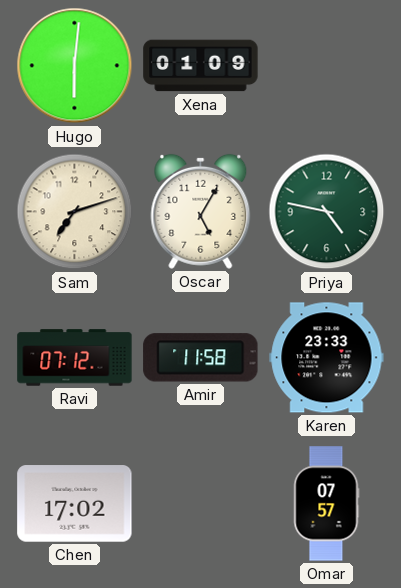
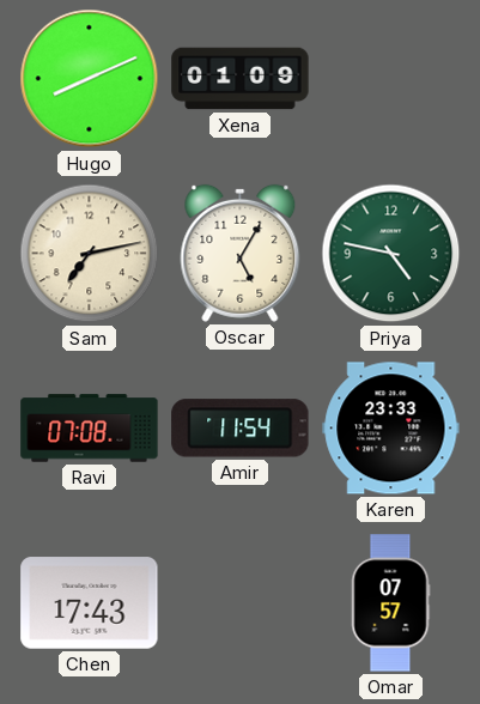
Hugo: 6:01 -> 8:11 (90, 79)
Sam: 7:12 -> 7:13 (90, 254)
Ravi: 07:12 -> 07:08 (90, 429)
Amir: 11:58 -> 11:54 (241, 429)
Chen: 17:02 -> 17:43 (90, 603)
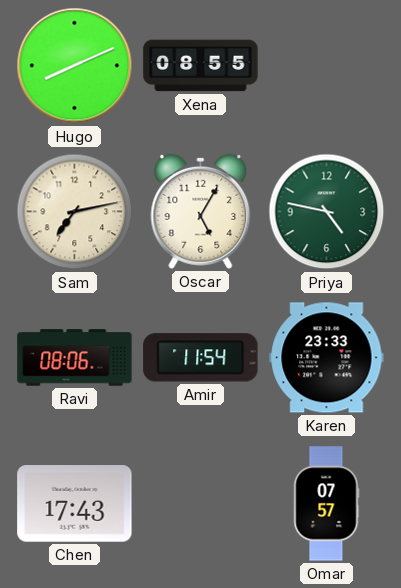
Xena: 01:09 -> 08:55 (201, 66)
Ravi: 07:08 -> 08:06 (75, 358)
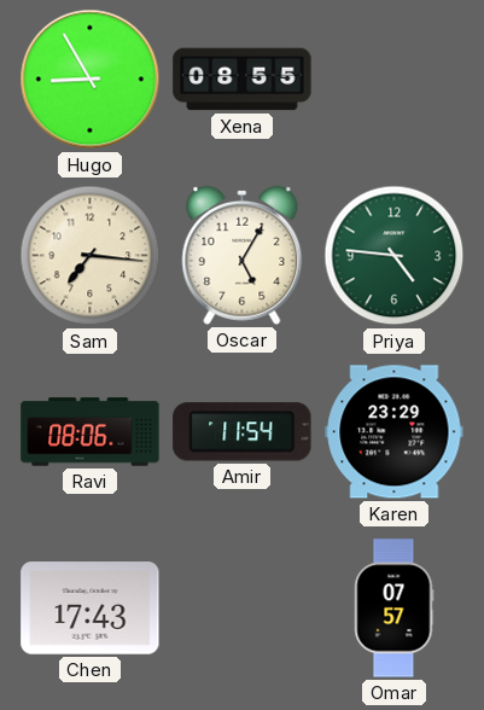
Hugo: 8:11 -> 8:55 (91, 80)
Sam: 7:13 -> 7:16 (91, 256)
Priya: 4:47 -> 4:46 (395, 256)
Karen: 23:33 -> 23:29 (395, 432)
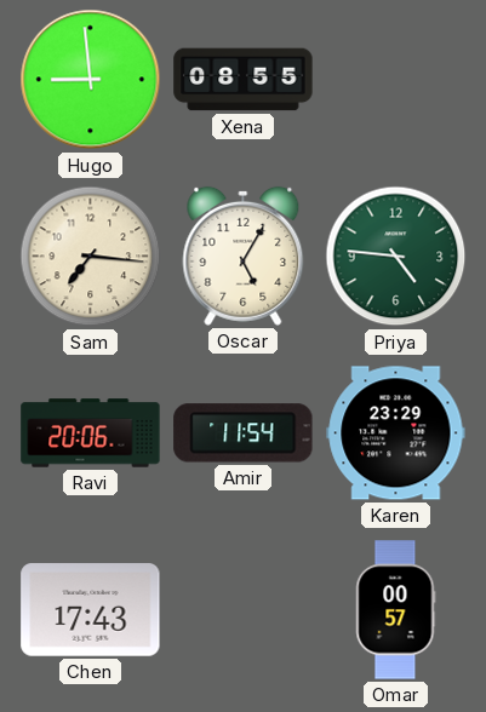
Hugo: 8:55 -> 8:59 (91, 80)
Ravi: 08:06 -> 20:06 (91, 433)
Omar: 07:57 -> 00:57 (395, 610)
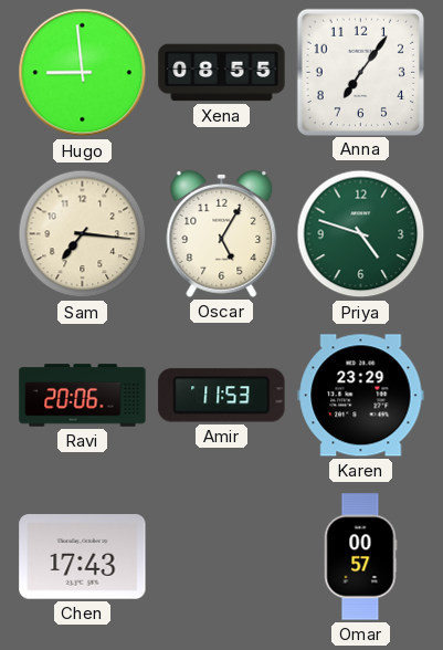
Anna: none -> 7:06 (360, 72)
Priya: 4:46 -> 4:48 (361, 234)
Amir: 11:54 -> 11:53 (222, 396)
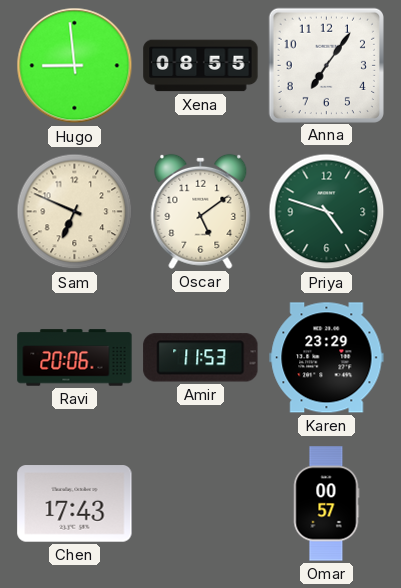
Sam: 7:16 -> 6:49 (75, 212)
Oscar: 5:05 -> 5:09 (201, 211)
